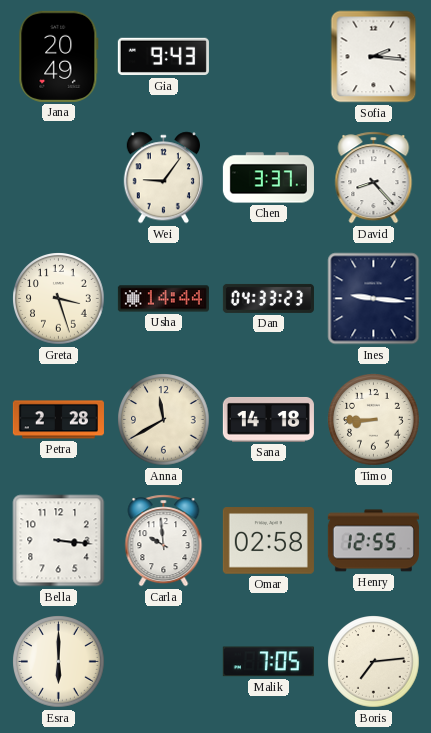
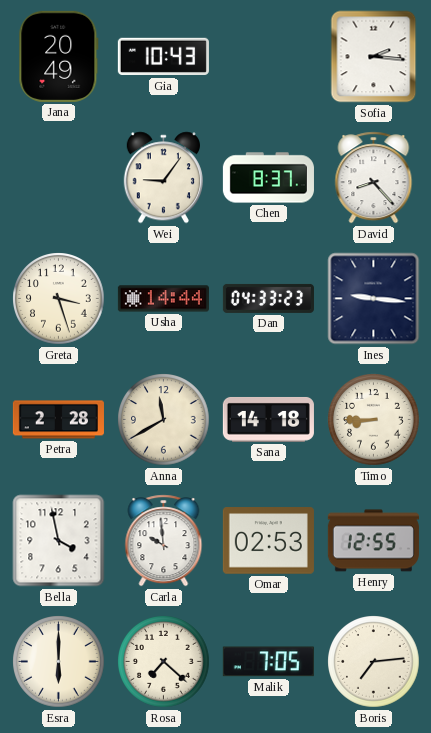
Gia: 9:43 -> 10:43 (163, 57)
Chen: 3:37 -> 8:37 (268, 178)
Bella: 3:16 -> 3:58 (59, 541)
Omar: 02:58 -> 02:53 (268, 541)
Rosa: none -> 7:22 (164, 662)
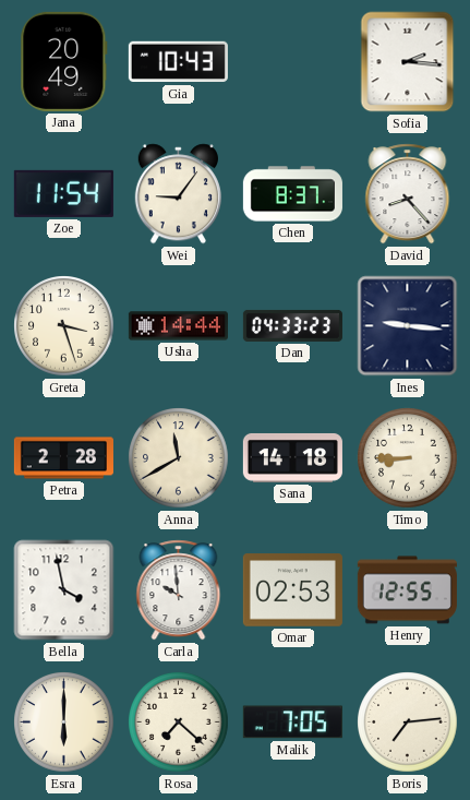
Zoe: none -> 11:54 (63, 193)
